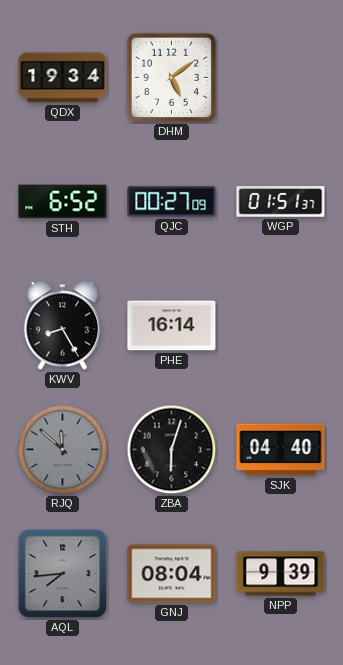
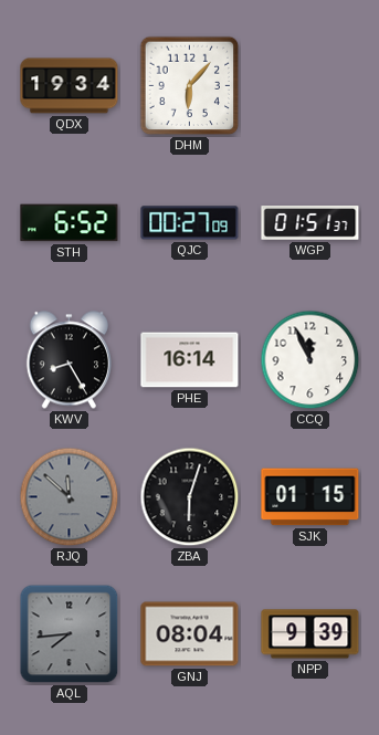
DHM: 5:09 -> 6:07 (190, 86)
CCQ: none -> 11:56 (310, 360)
SJK: 04:40 -> 01:15 (310, 497)
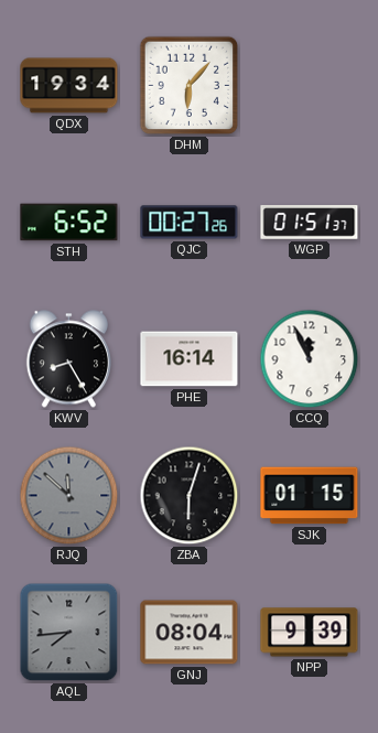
QJC: 00:27:09 -> 00:27:26 (190, 223)
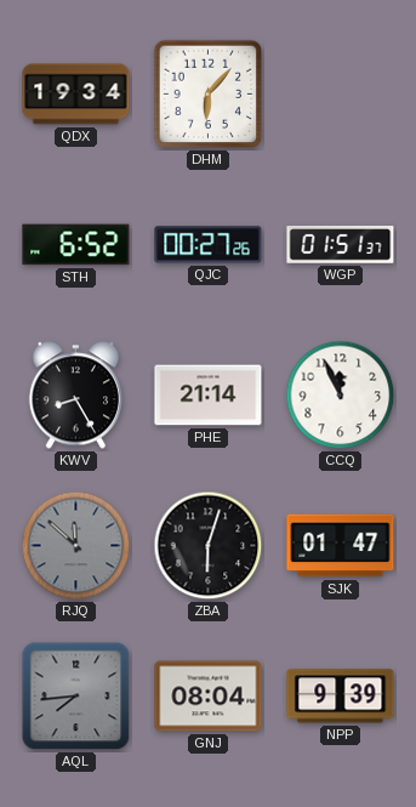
PHE: 16:14 -> 21:14 (209, 396)
SJK: 01:15 -> 01:47 (341, 546)
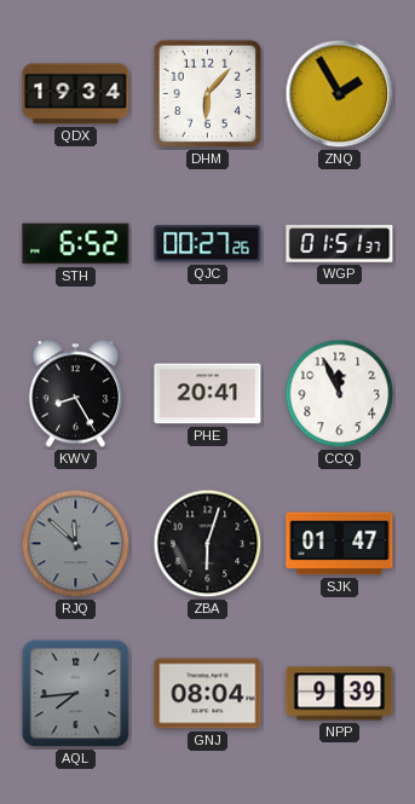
ZNQ: none -> 1:55 (340, 94)
PHE: 21:14 -> 20:41 (208, 394)
